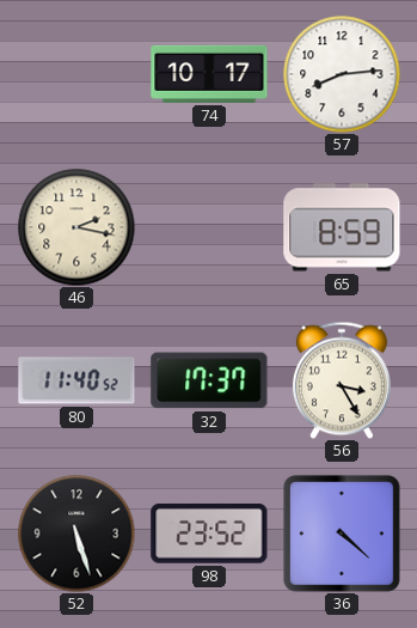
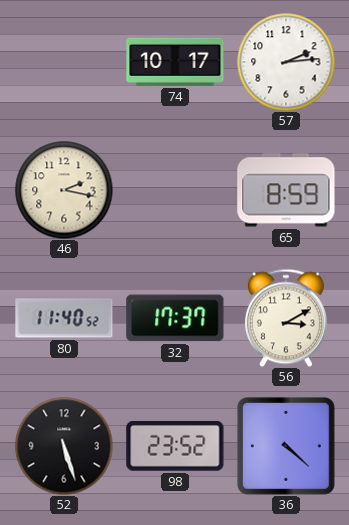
57: 8:14 -> 2:14 (286, 62)
56: 3:25 -> 3:10 (286, 318)
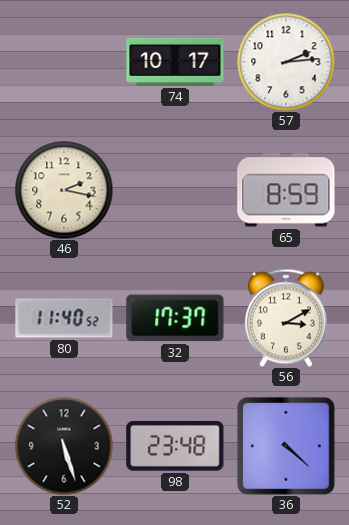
98: 23:52 -> 23:48 (175, 446)
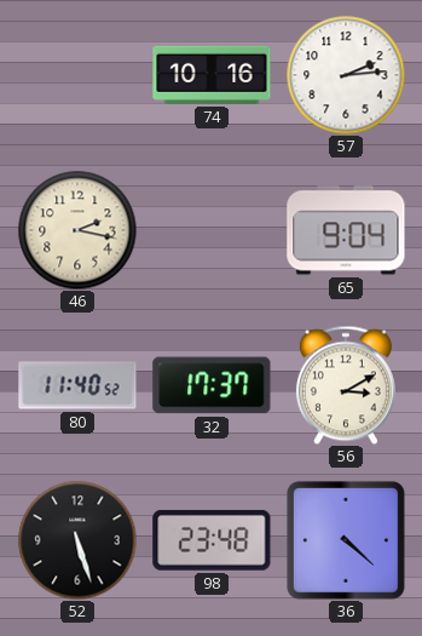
74: 10:17 -> 10:16 (212, 75)
65: 8:59 -> 9:04 (346, 230)
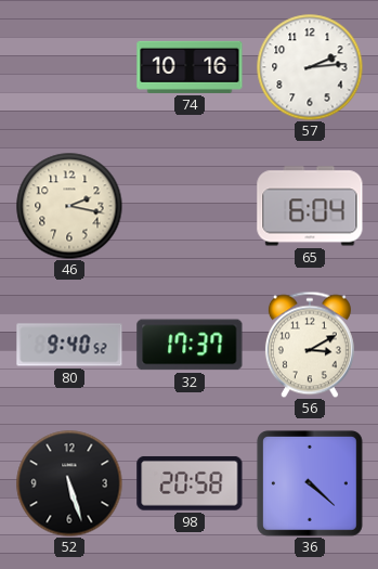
65: 9:04 -> 6:04 (310, 206)
80: 11:40 -> 9:40 (69, 345)
98: 23:48 -> 20:58 (190, 483)
